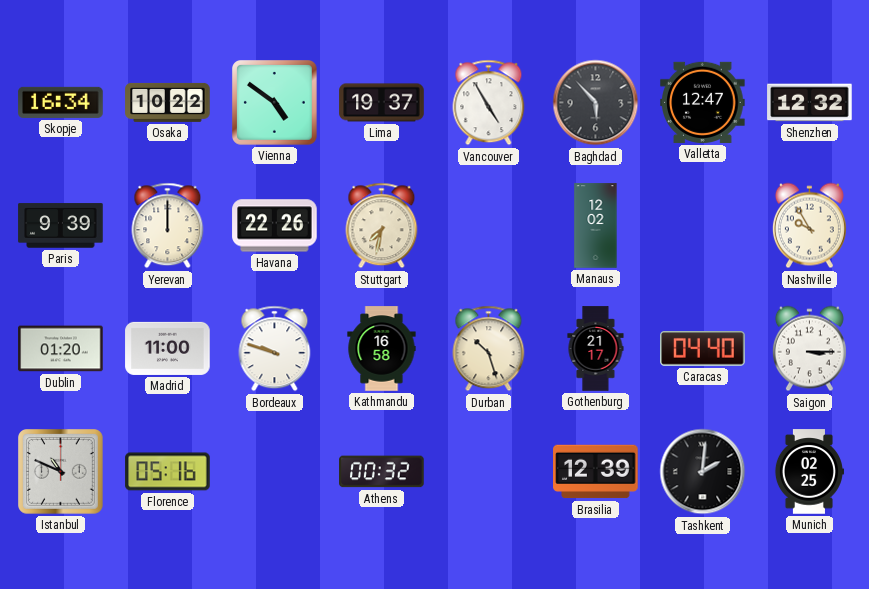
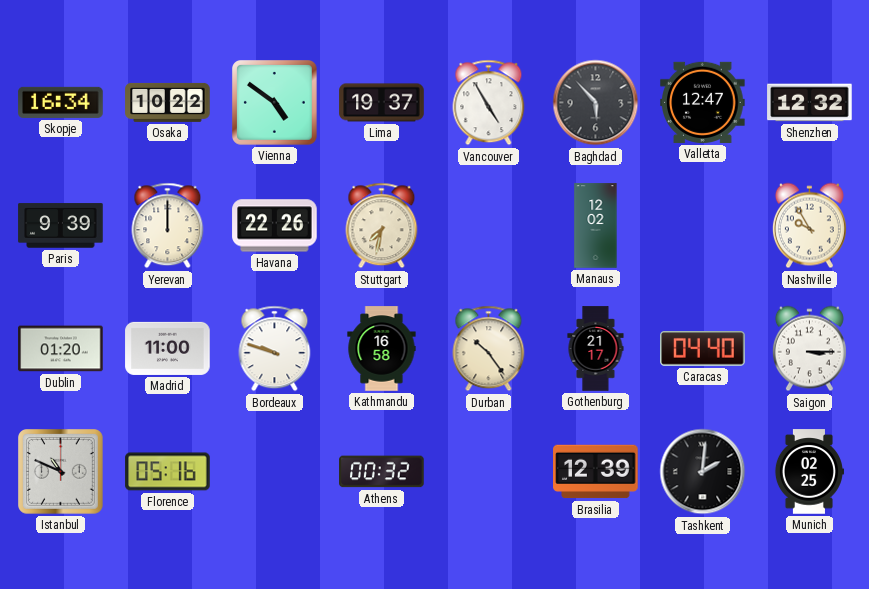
Durban: 10:27 -> 10:24 (489, 349)
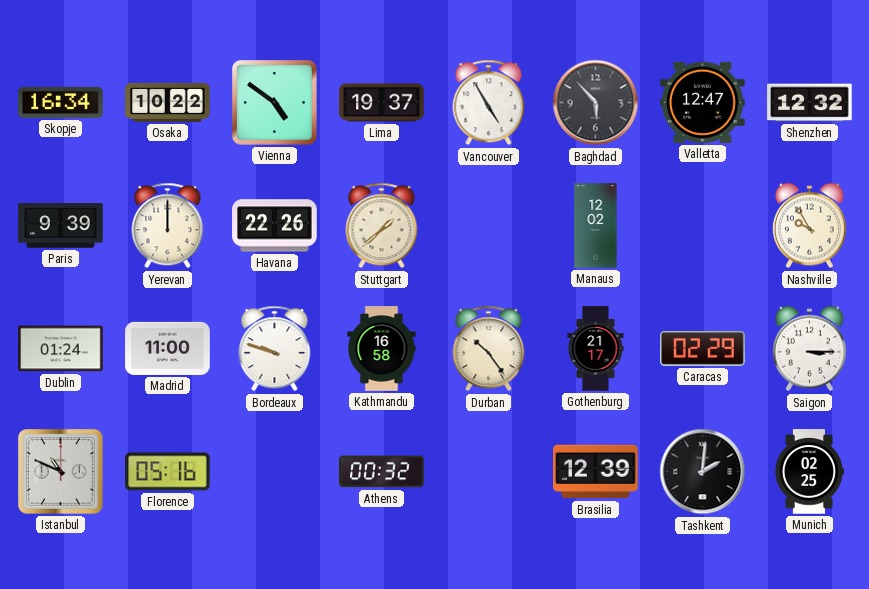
Stuttgart: 7:32 -> 1:38 (382, 226)
Dublin: 01:20 -> 01:24 (61, 349)
Caracas: 04:40 -> 02:29 (703, 349)
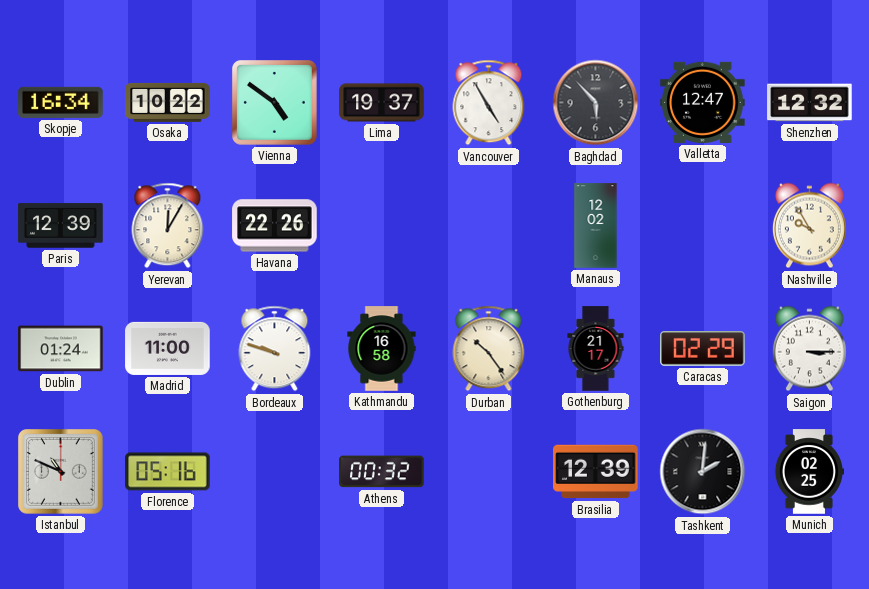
Paris: 9:39 -> 12:39 (61, 226)
Yerevan: 12:00 -> 12:05 (168, 226)
Stuttgart: 1:38 -> none (382, 226)
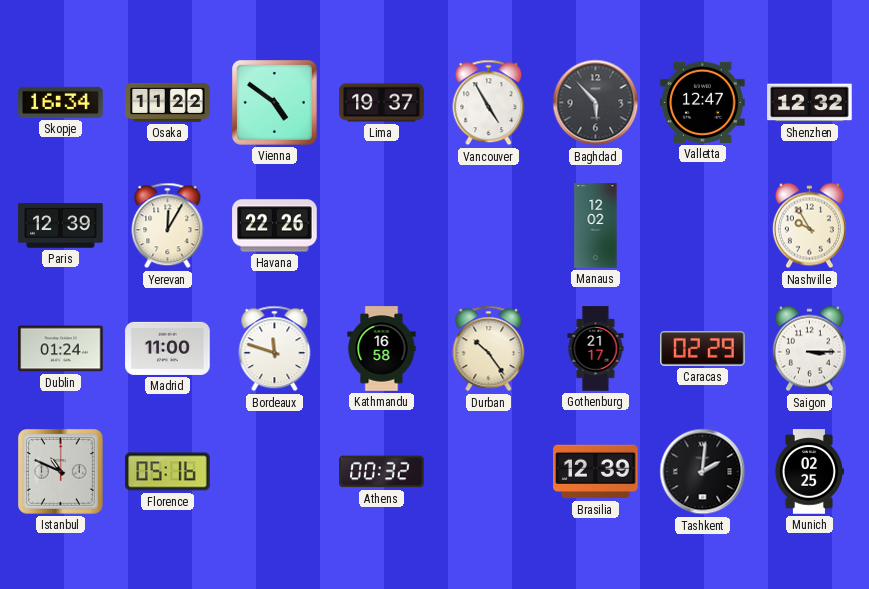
Osaka: 10:22 -> 11:22 (168, 102)
Bordeaux: 9:48 -> 11:48 (275, 349)
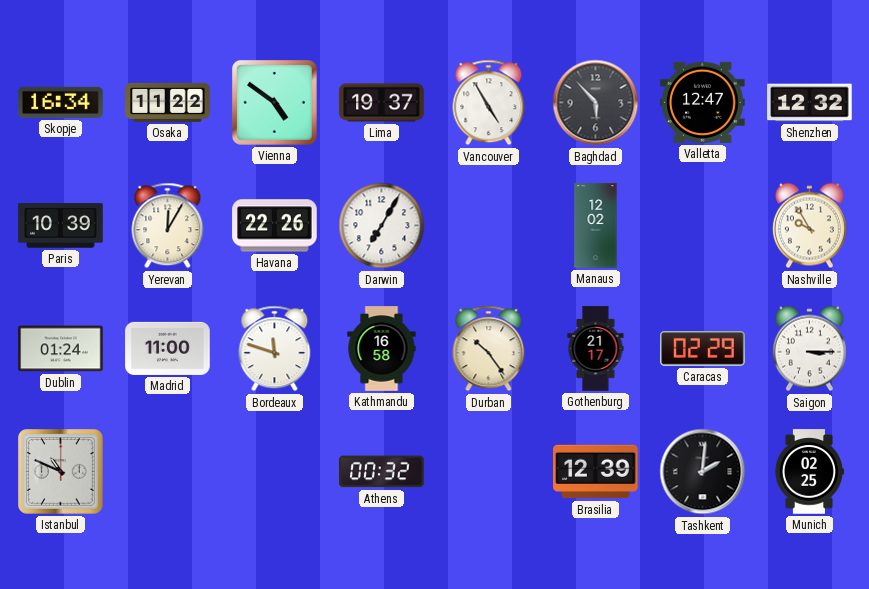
Paris: 12:39 -> 10:39 (61, 226)
Darwin: none -> 7:05 (382, 226)
Florence: 05:16 -> none (168, 472)
